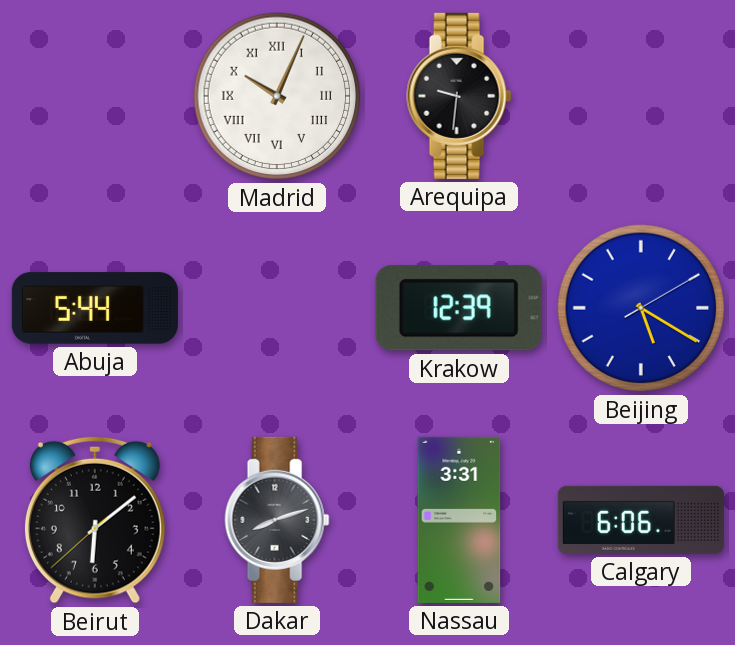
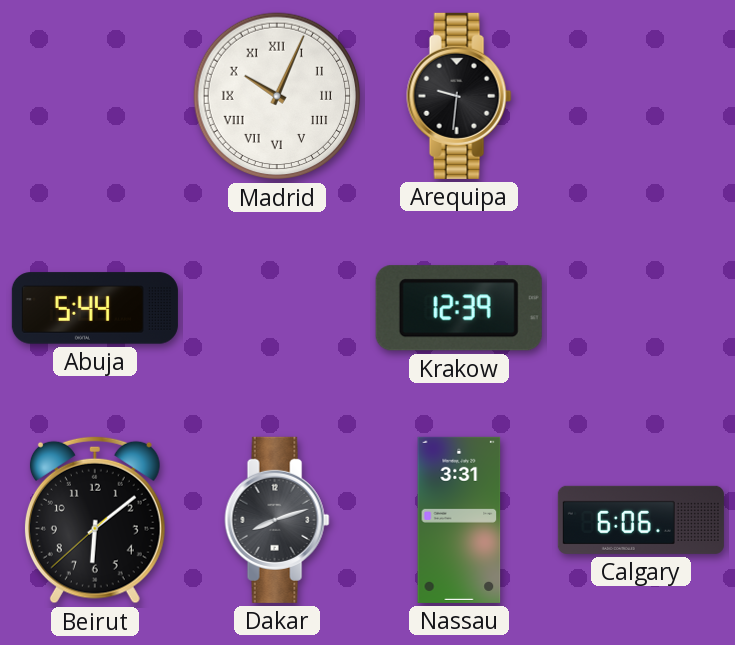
Beijing: 5:20 -> none (641, 308)
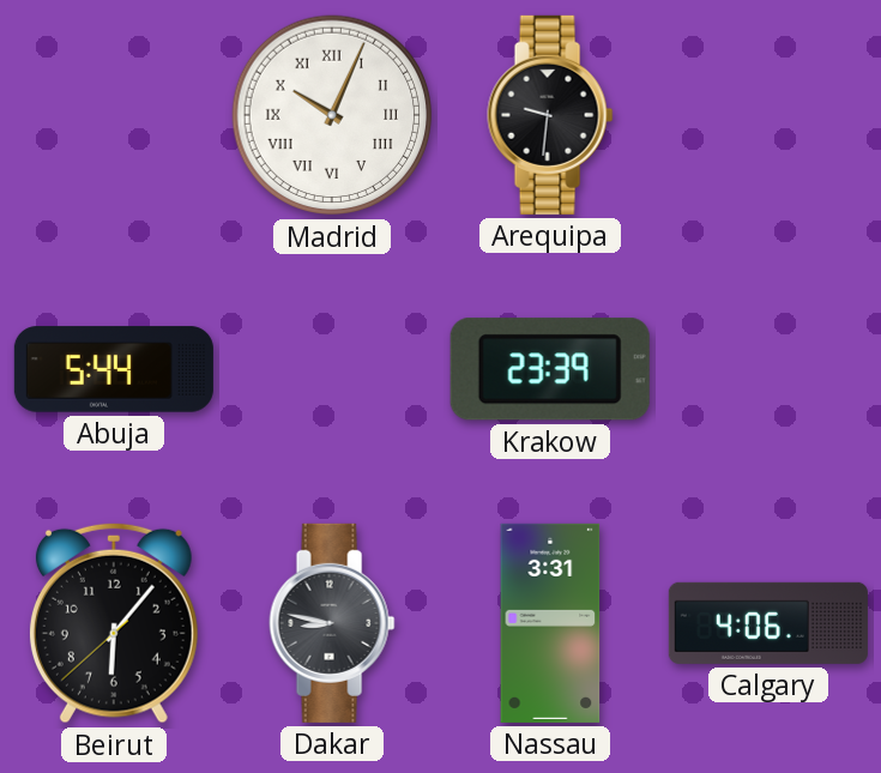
Krakow: 12:39 -> 23:39 (550, 369)
Beirut: 6:08 -> 6:06 (114, 623)
Dakar: 8:12 -> 8:47 (332, 623)
Calgary: 6:06 -> 4:06 (768, 623)
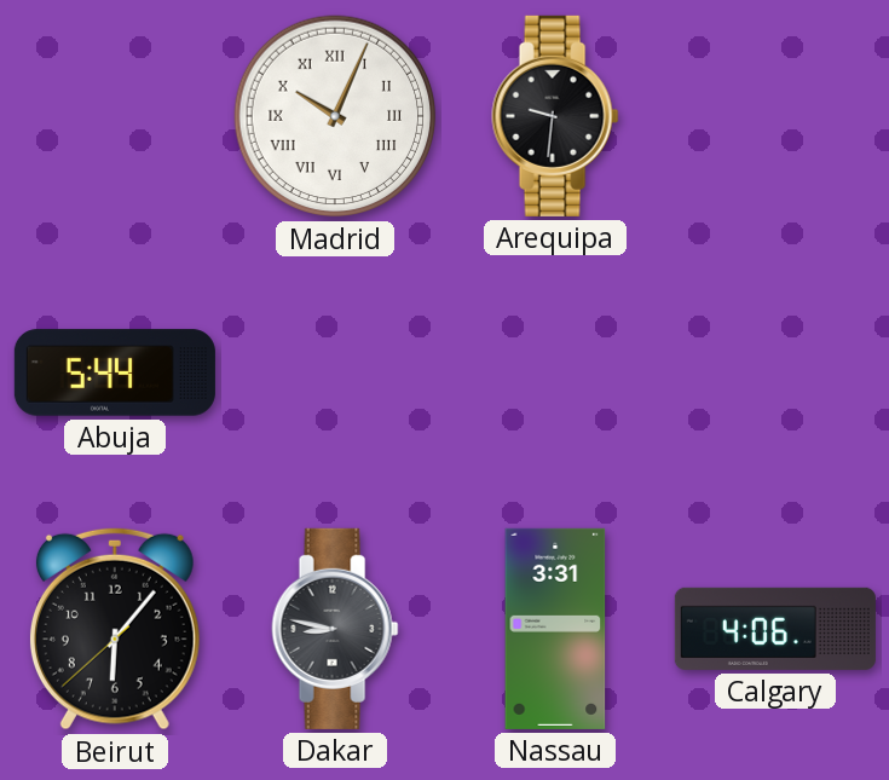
Krakow: 23:39 -> none (550, 369)
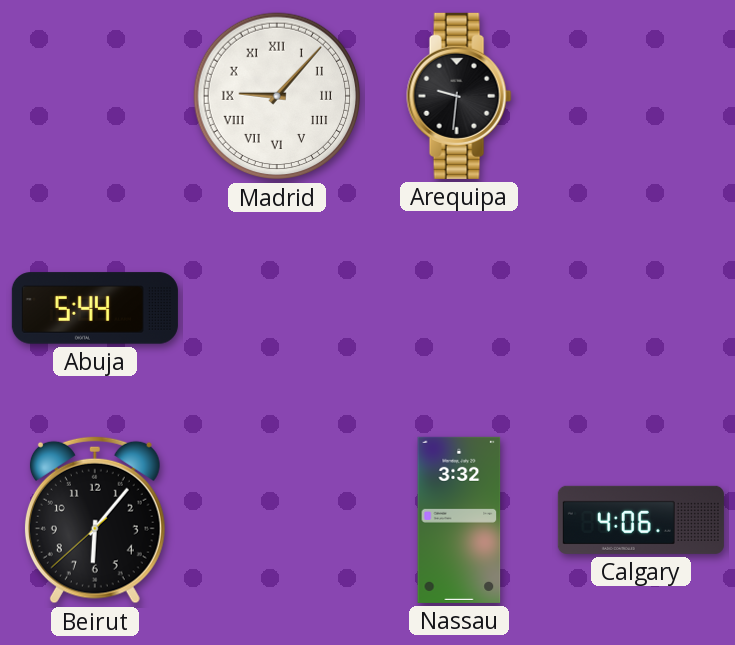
Madrid: 10:04 -> 9:07 (277, 96)
Dakar: 8:47 -> none (335, 629)
Nassau: 3:31 -> 3:32 (459, 520)
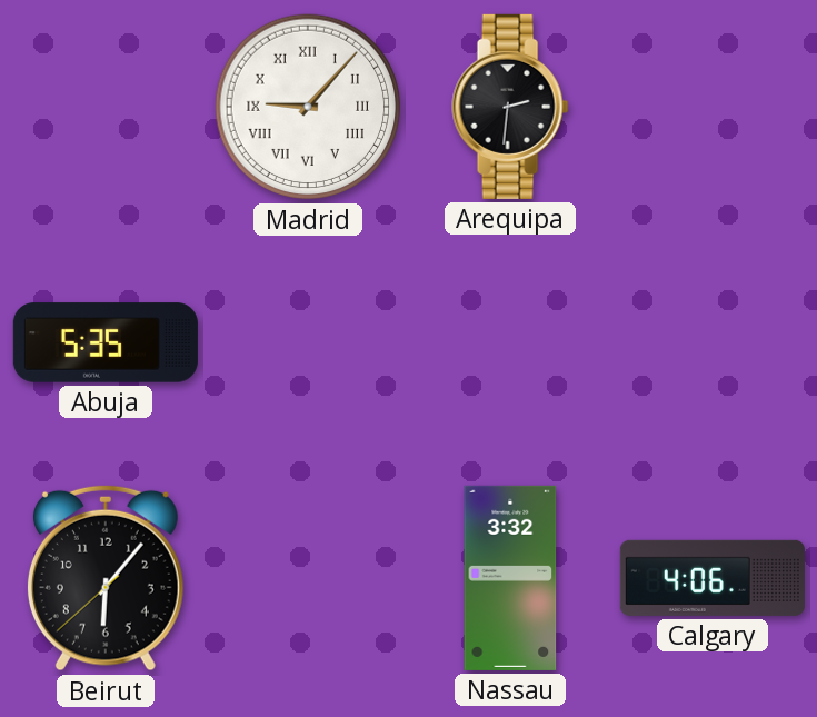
Arequipa: 9:31 -> 2:31 (510, 107)
Abuja: 5:44 -> 5:35 (106, 342)
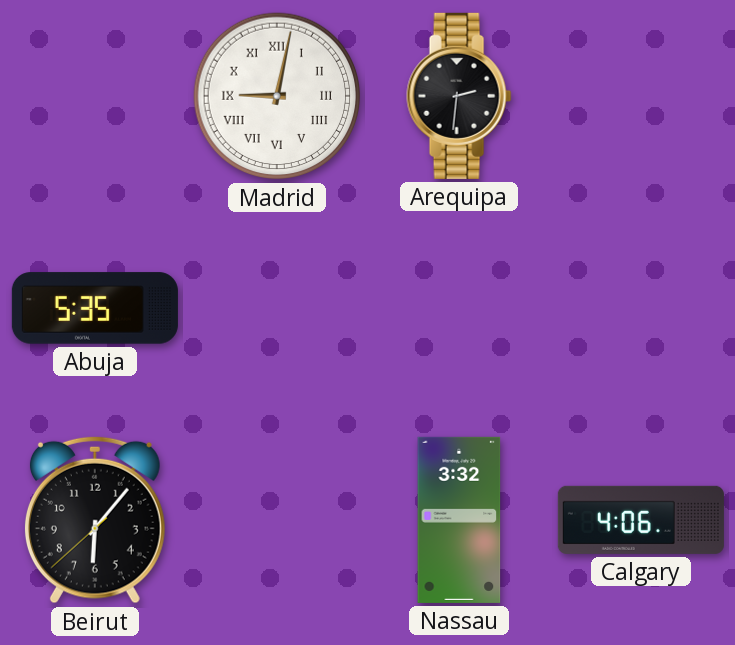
Madrid: 9:07 -> 9:02 (277, 96)
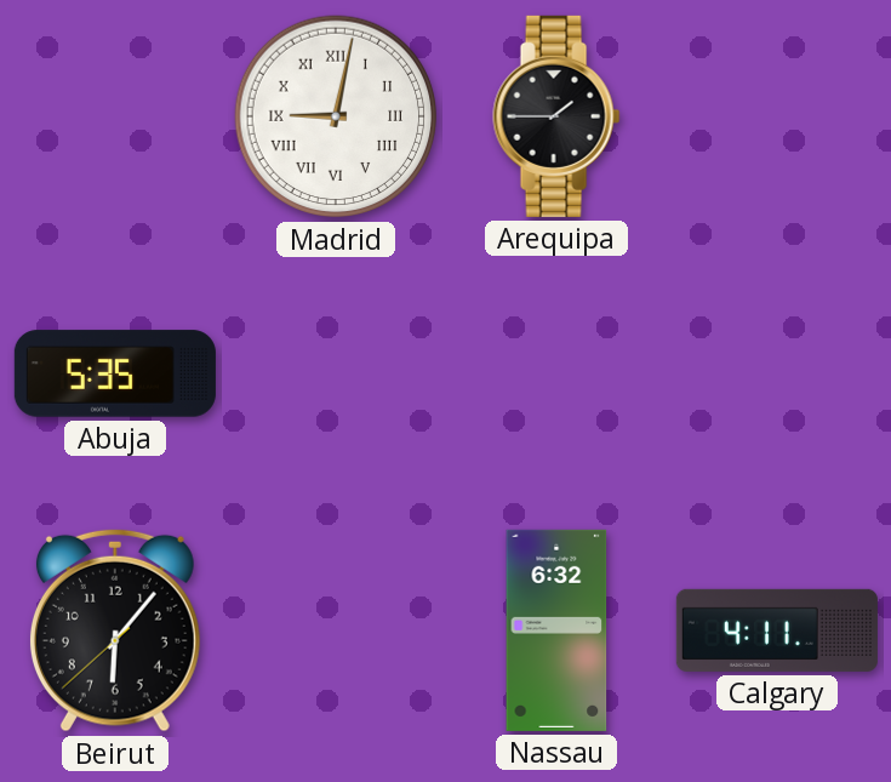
Arequipa: 2:31 -> 1:45 (556, 116)
Nassau: 3:32 -> 6:32 (556, 630)
Calgary: 4:06 -> 4:11 (777, 630)
